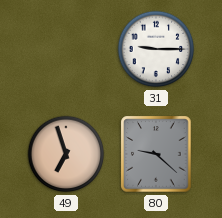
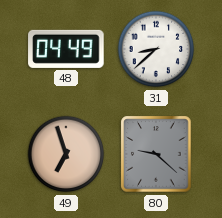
48: none -> 04:49 (66, 49)
31: 9:15 -> 8:38 (156, 49)
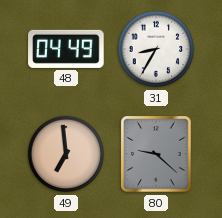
31: 8:38 -> 8:35 (156, 49)
49: 6:57 -> 6:59 (66, 154)
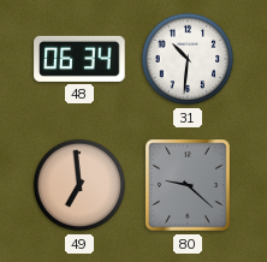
48: 04:49 -> 06:34 (79, 59)
31: 8:35 -> 10:31 (188, 59)
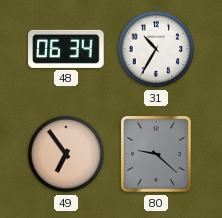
31: 10:31 -> 10:35 (156, 49)
49: 6:59 -> 6:54 (66, 154)
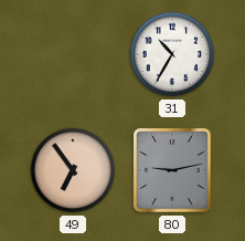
48: 06:34 -> none (66, 49)
80: 9:22 -> 9:13 (172, 170)
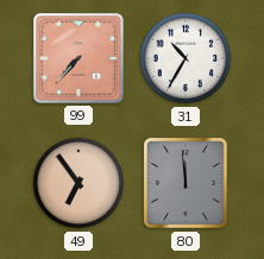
99: none -> 7:37 (78, 58)
80: 9:13 -> 11:59 (186, 183)
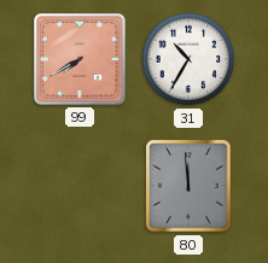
99: 7:37 -> 7:40 (80, 59)
49: 6:54 -> none (78, 183)
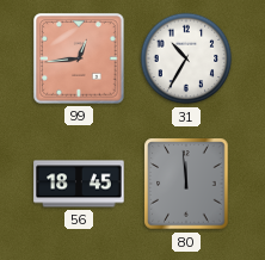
99: 7:40 -> 12:44 (79, 58)
56: none -> 18:45 (79, 184)
